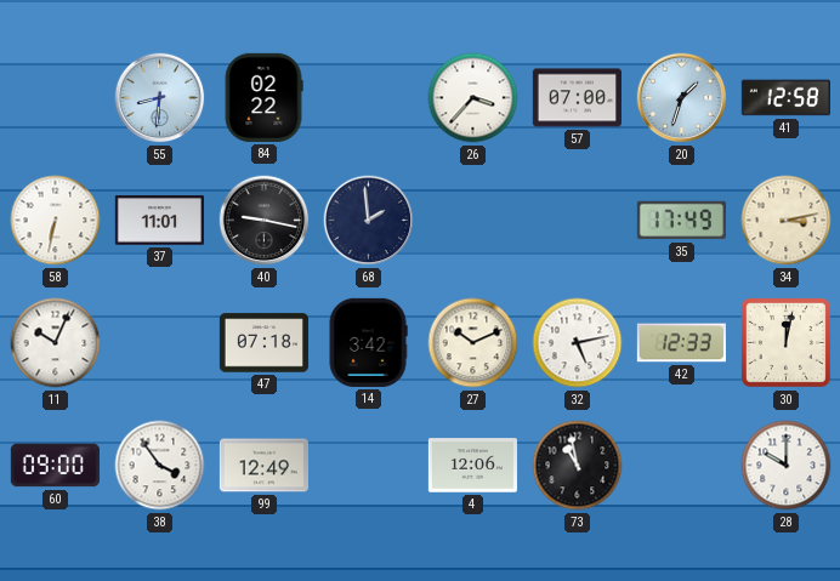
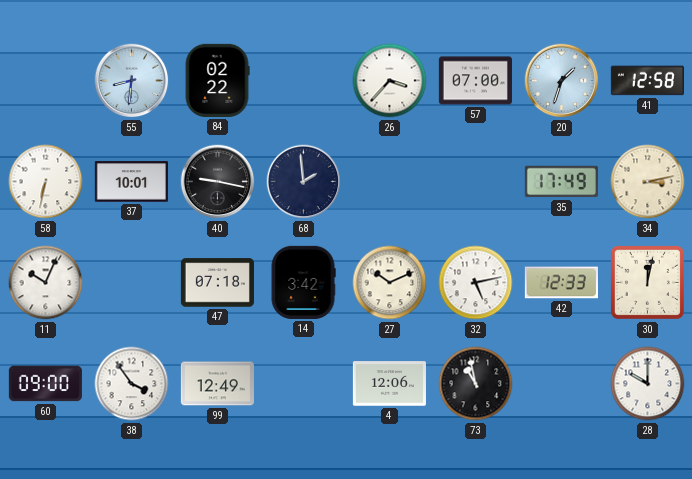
37: 11:01 -> 10:01 (131, 182)
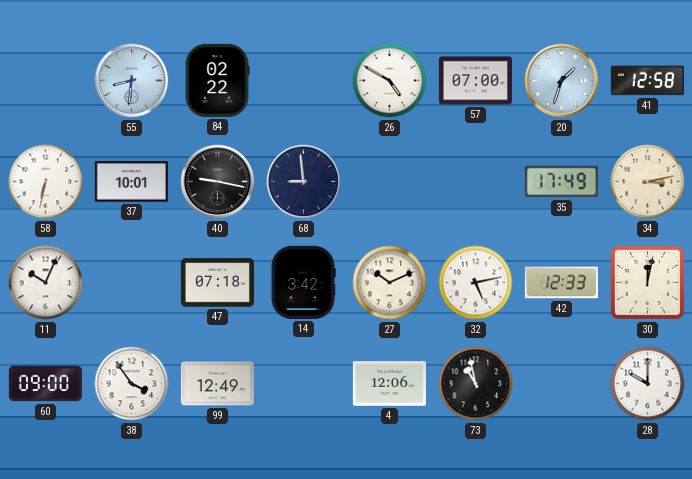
26: 3:37 -> 4:50 (390, 81)
68: 1:59 -> 8:59 (304, 182)
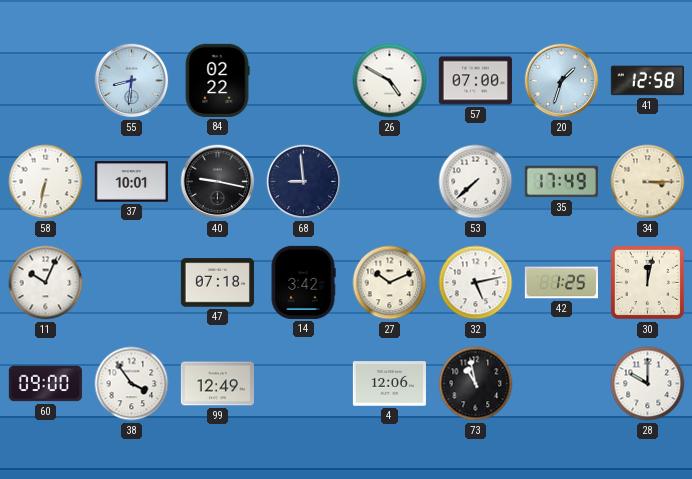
53: none -> 7:38 (476, 182)
34: 3:13 -> 3:15 (648, 182)
42: 12:33 -> 1:25 (561, 283)
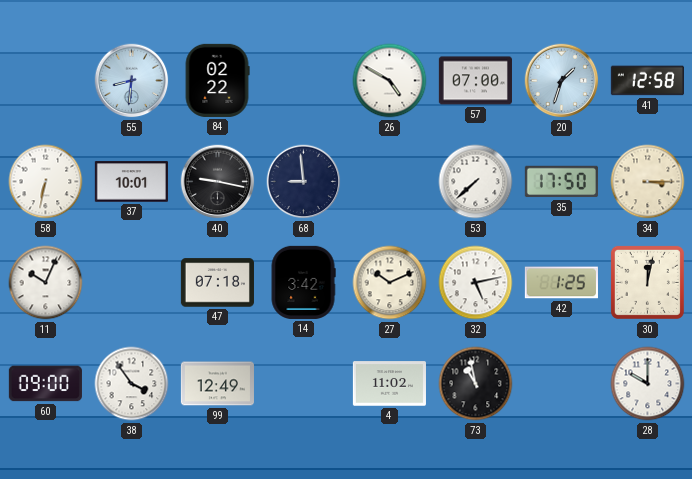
35: 17:49 -> 17:50 (561, 182)
4: 12:06 -> 11:02 (389, 384)
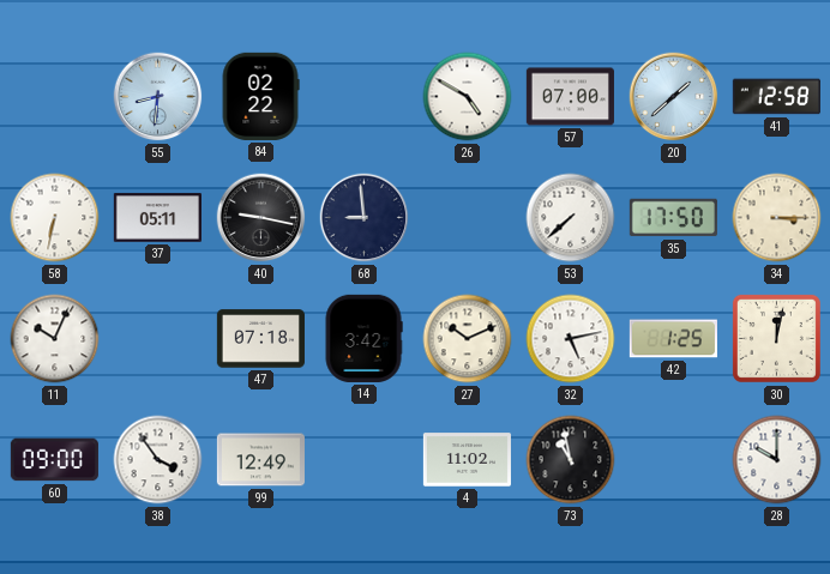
20: 1:33 -> 1:38 (674, 97)
37: 10:01 -> 05:11 (157, 218)
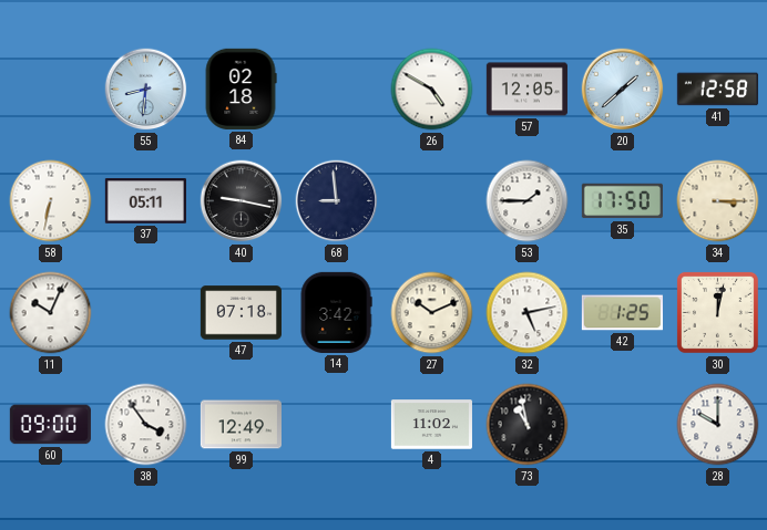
84: 02:22 -> 02:18 (241, 89)
57: 07:00 -> 12:05 (526, 90)
53: 7:38 -> 1:45 (528, 201)
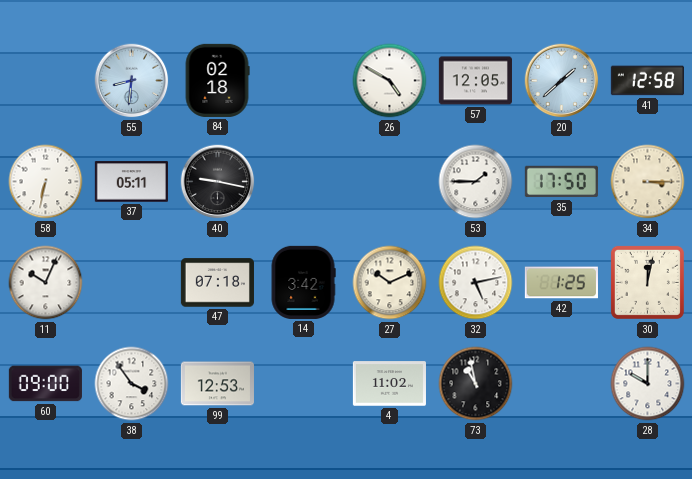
68: 8:59 -> none (337, 201)
99: 12:49 -> 12:53 (217, 384)
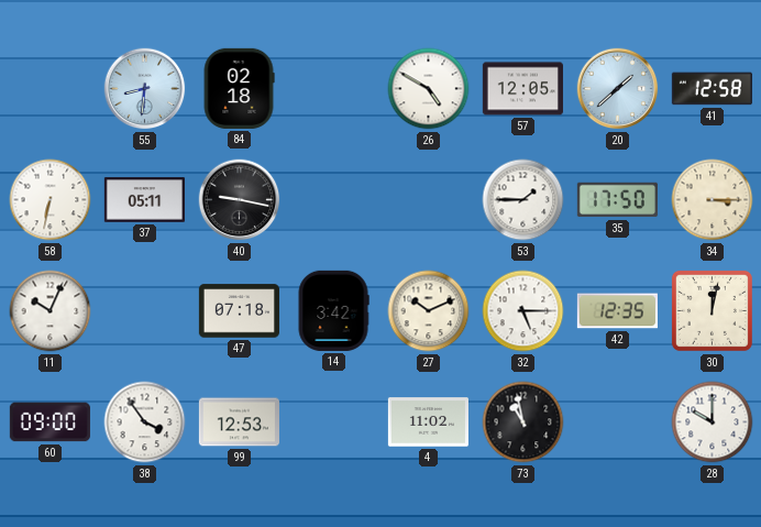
32: 5:13 -> 5:15 (523, 311)
42: 1:25 -> 12:35 (617, 311)
